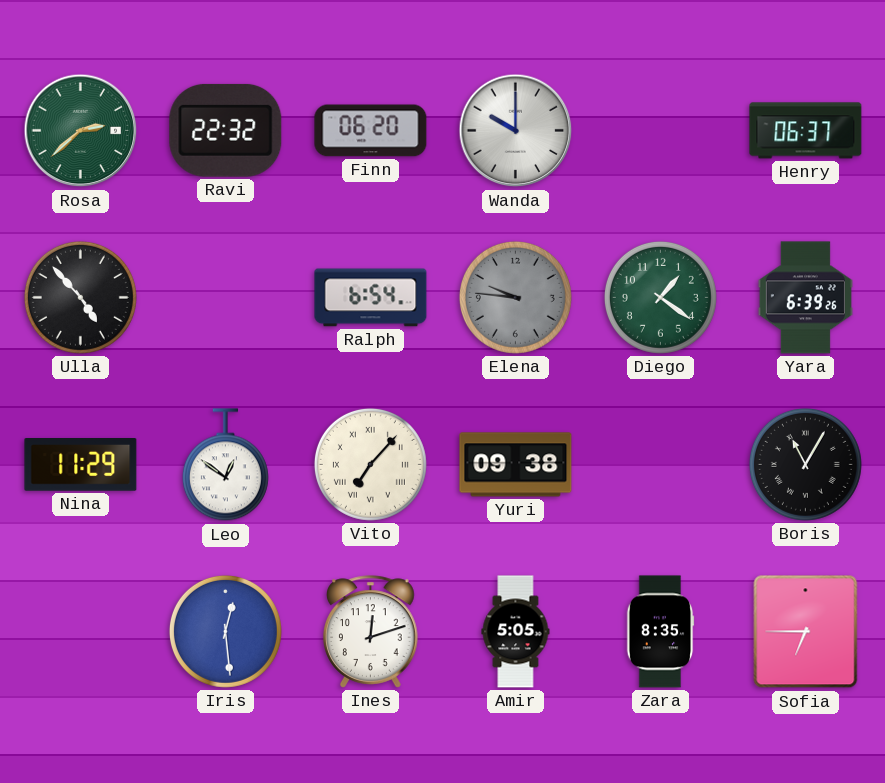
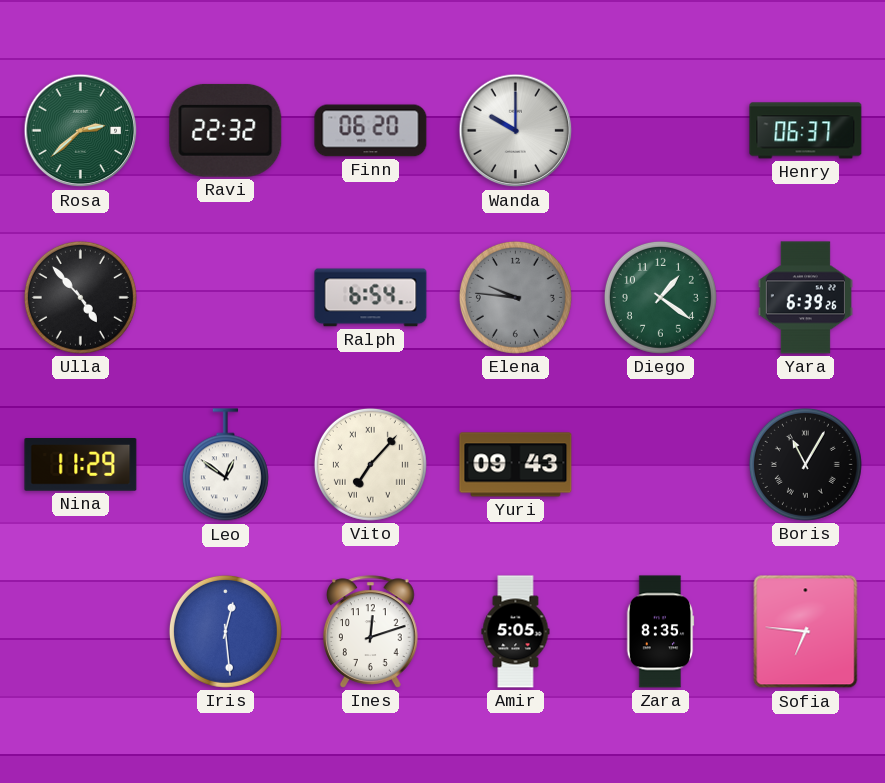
Yuri: 09:38 -> 09:43 (516, 465)
Sofia: 6:45 -> 6:46 (806, 632)
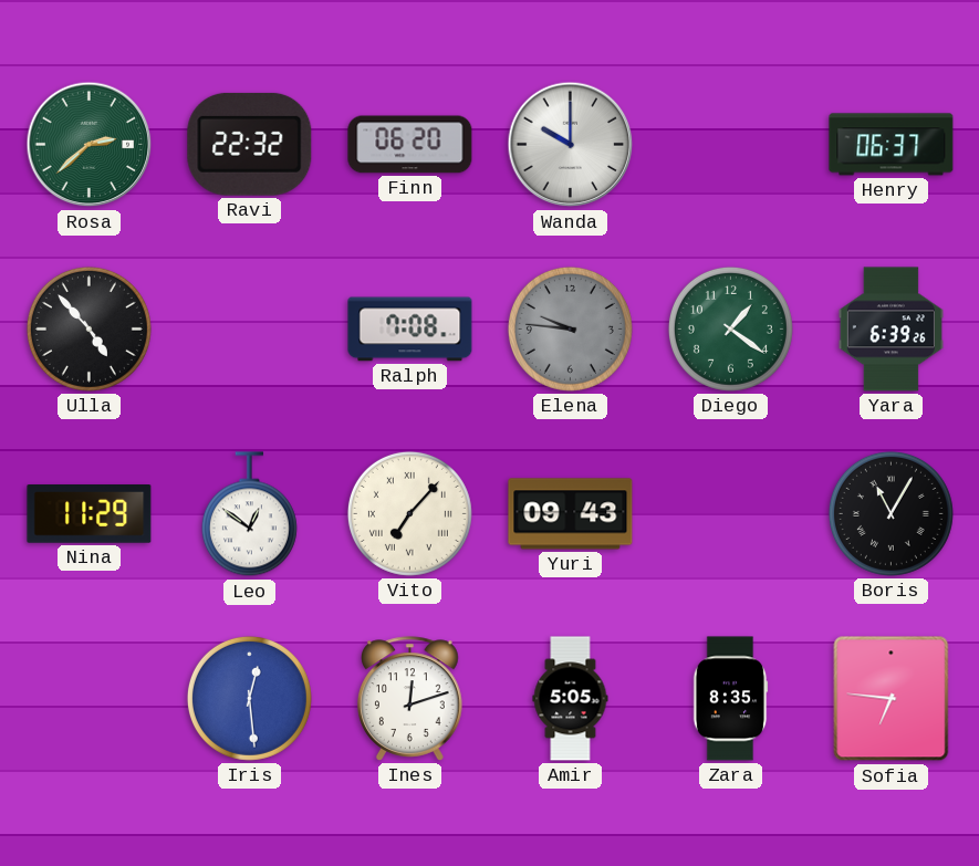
Ralph: 6:54 -> 7:08 (410, 330)
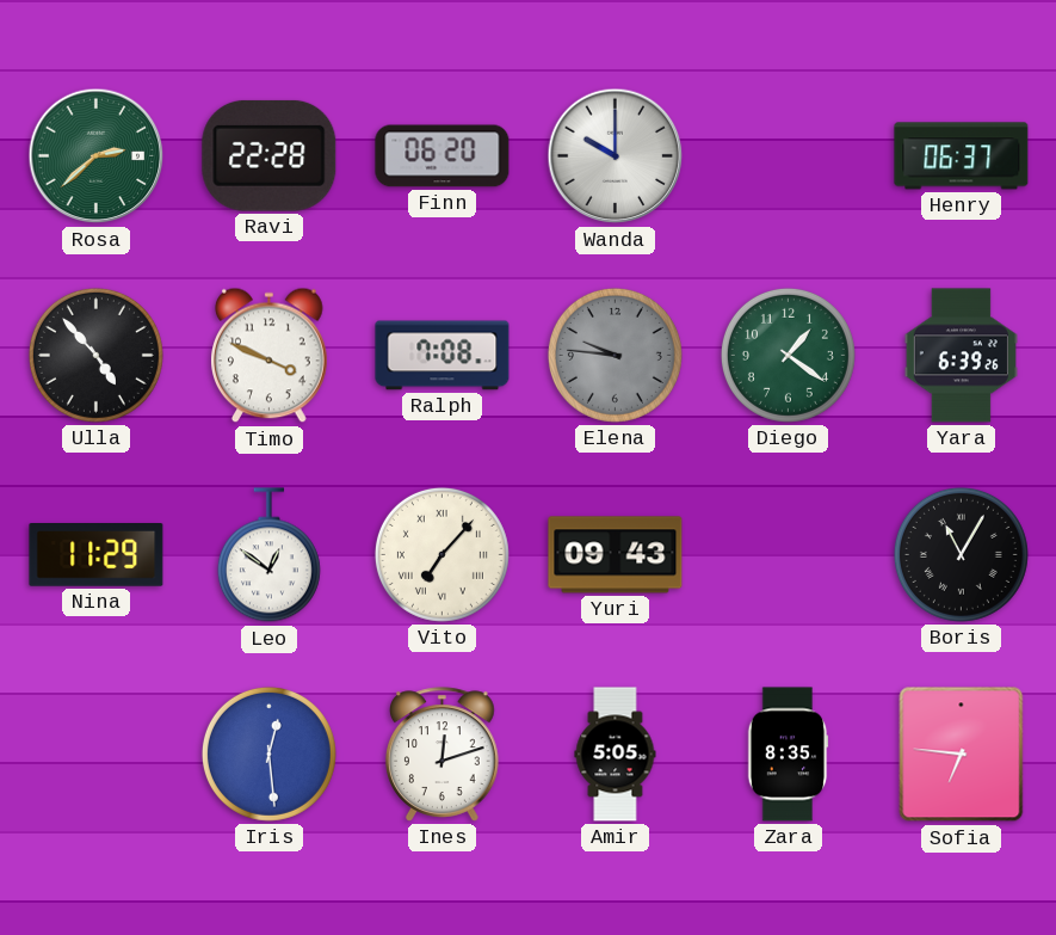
Ravi: 22:32 -> 22:28 (270, 155)
Timo: none -> 3:49 (270, 356)
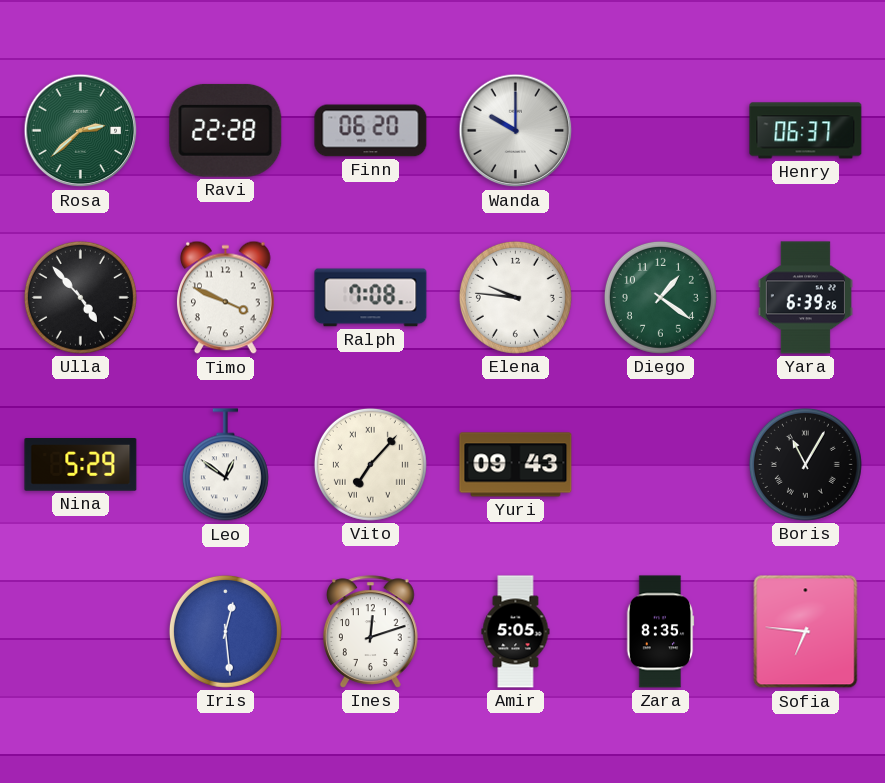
Elena dial: grey -> white (515, 297)
Nina: 11:29 -> 5:29 (81, 465)
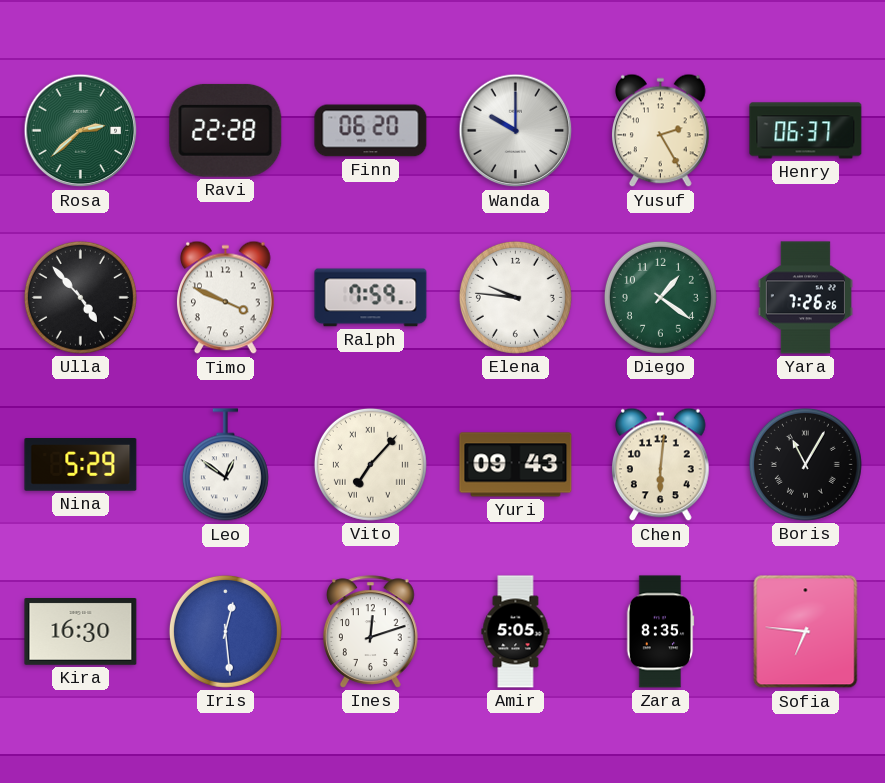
Yusuf: none -> 2:25 (661, 131)
Ralph: 7:08 -> 7:59 (371, 298)
Yara: 6:39 -> 7:26 (805, 298)
Chen: none -> 6:01 (661, 465)
Kira: none -> 16:30 (81, 632)
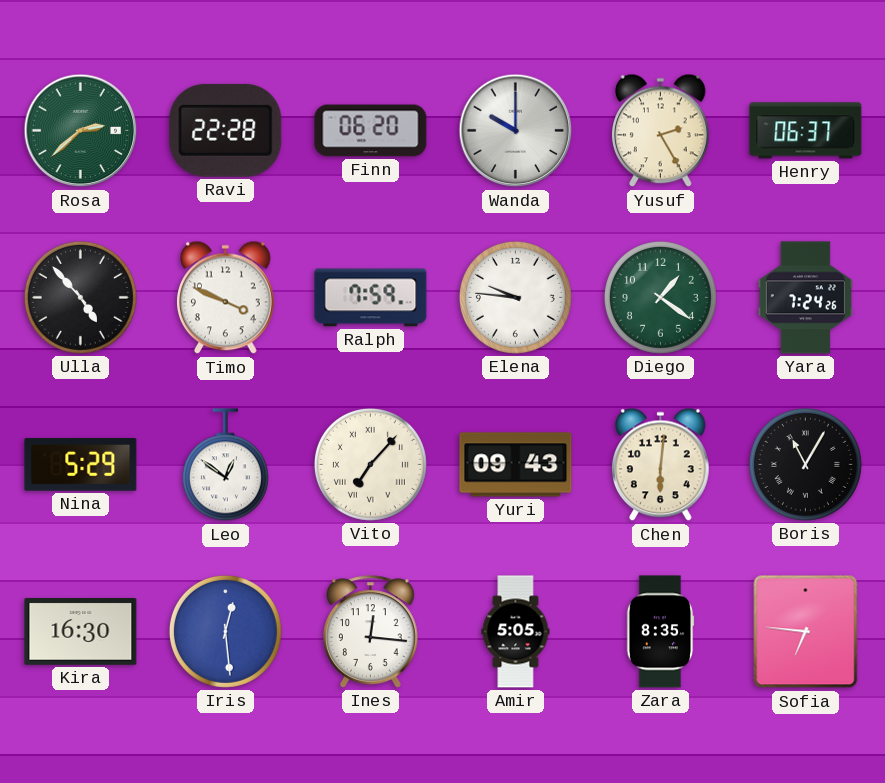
Yara: 7:26 -> 7:24 (805, 298)
Ines: 12:12 -> 12:16 (371, 632)
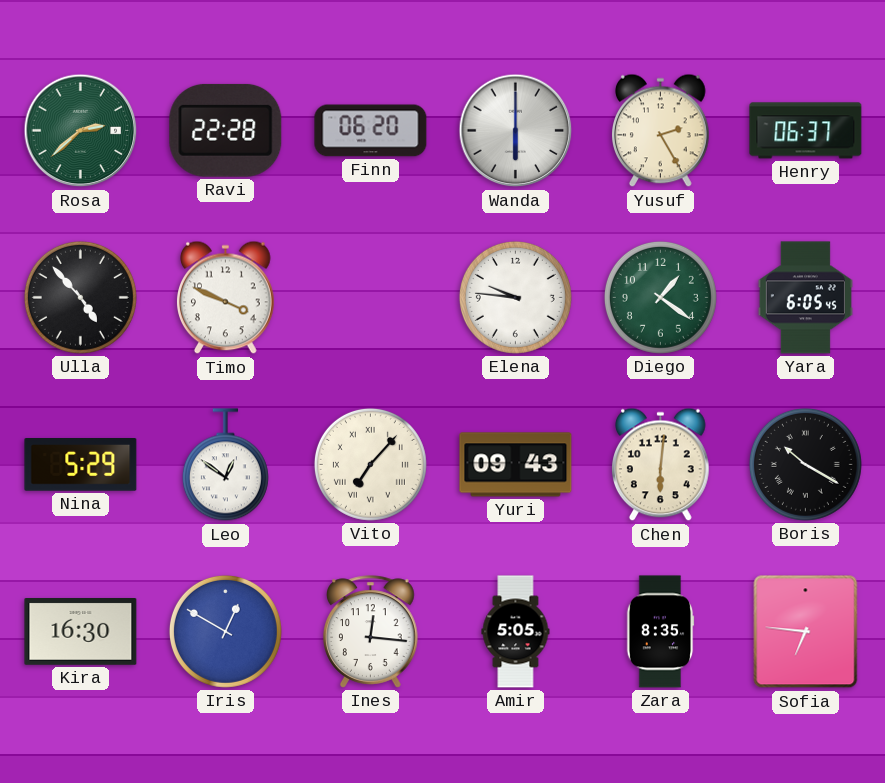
Wanda: 10:00 -> 6:00 (516, 131)
Ralph: 7:59 -> none (371, 298)
Yara: 7:24 -> 6:05 (805, 298)
Boris: 11:05 -> 10:20 (805, 464)
Iris: 12:29 -> 12:50 (225, 631)
